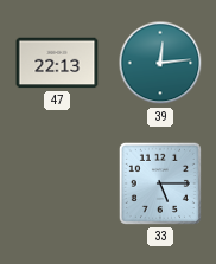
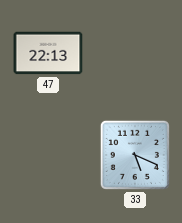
39: 12:14 -> none (160, 63)
33: 5:15 -> 5:19 (135, 155)
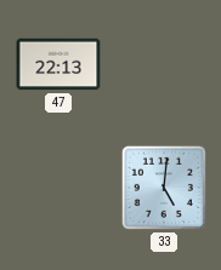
33: 5:19 -> 5:01 (164, 188)
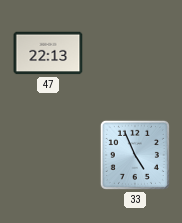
33: 5:01 -> 4:56 (135, 155)
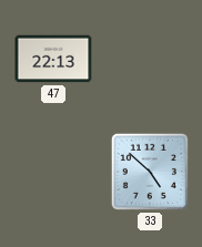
33: 4:56 -> 4:52 (150, 172)
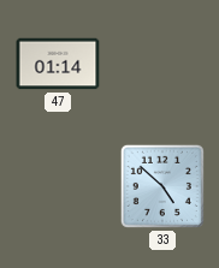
47: 22:13 -> 01:14 (58, 64)
